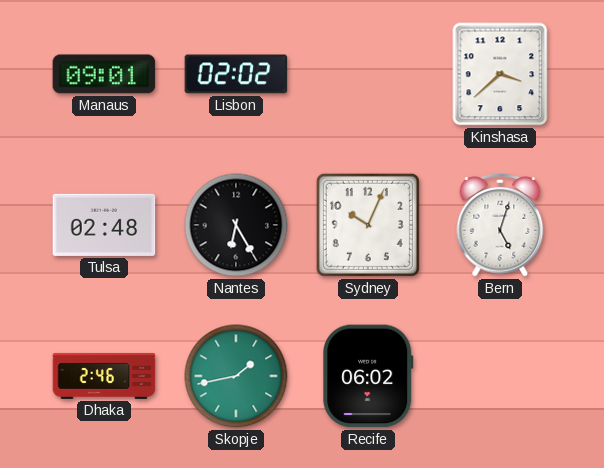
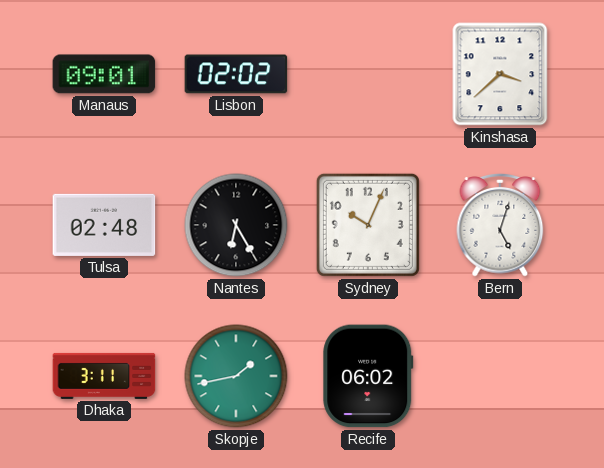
Dhaka: 2:46 -> 3:11 (104, 376)
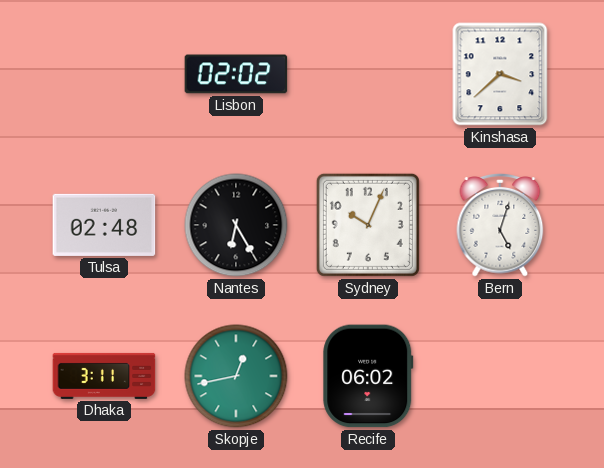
Manaus: 09:01 -> none (104, 74)
Skopje: 1:43 -> 12:43 (236, 376)
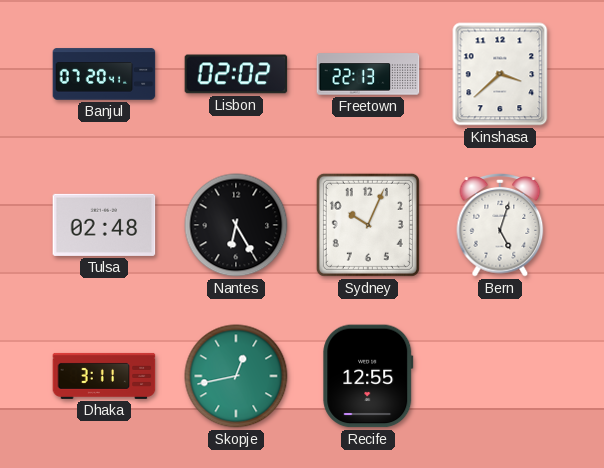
Banjul: none -> 07:20 (104, 74)
Freetown: none -> 22:13 (368, 74)
Recife: 06:02 -> 12:55 (368, 376)
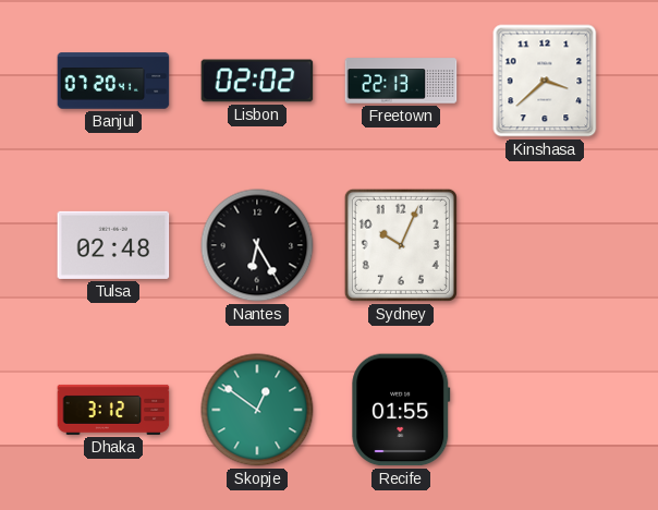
Bern: 5:03 -> none (500, 226)
Dhaka: 3:11 -> 3:12 (113, 410)
Skopje: 12:43 -> 12:51 (257, 410)
Recife: 12:55 -> 01:55 (401, 410)
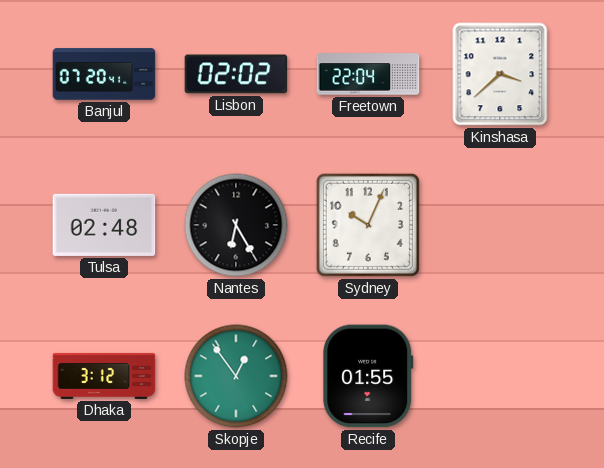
Freetown: 22:13 -> 22:04 (368, 74)
Skopje: 12:51 -> 12:54 (236, 376)
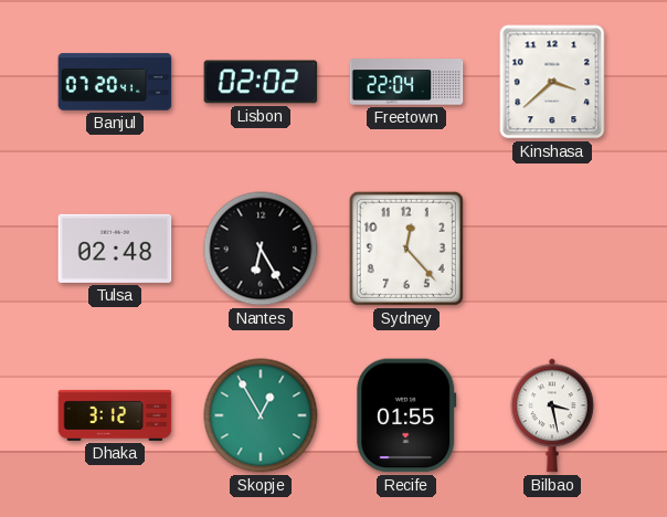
Sydney: 10:04 -> 12:23 (406, 249)
Skopje: 12:54 -> 12:55 (261, 415)
Bilbao: none -> 3:28 (553, 415)
